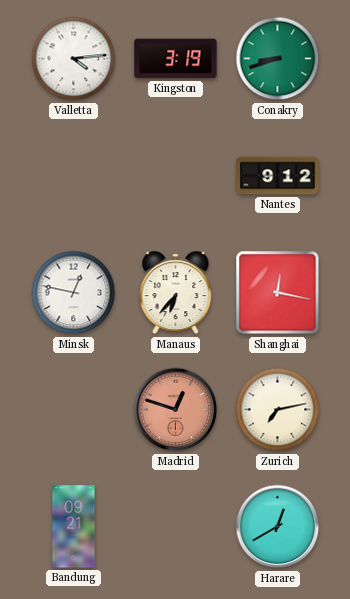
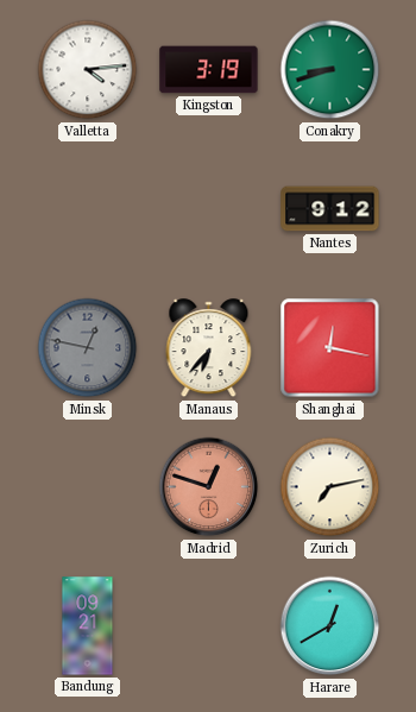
Minsk dial: white -> grey (88, 348)
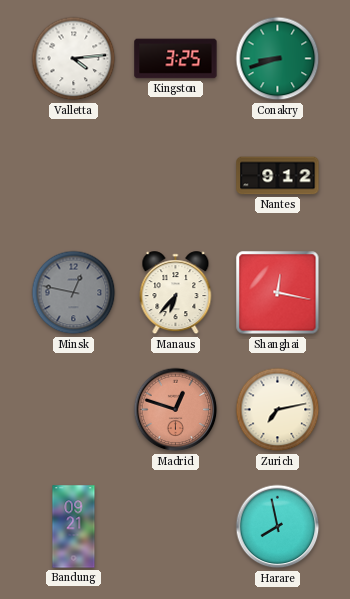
Kingston: 3:19 -> 3:25 (176, 59)
Harare: 12:40 -> 7:58 (278, 527)
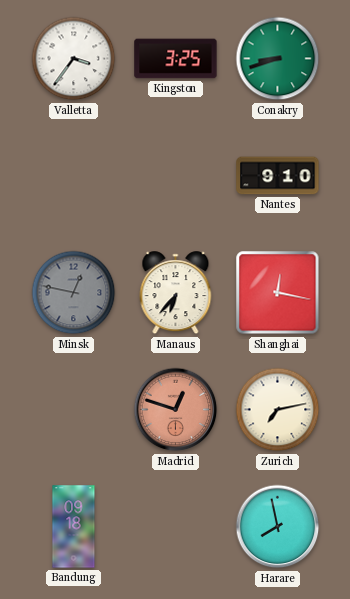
Valletta: 4:14 -> 3:36 (74, 59)
Nantes: 9:12 -> 9:10 (278, 176)
Bandung: 09:21 -> 09:18 (74, 527)
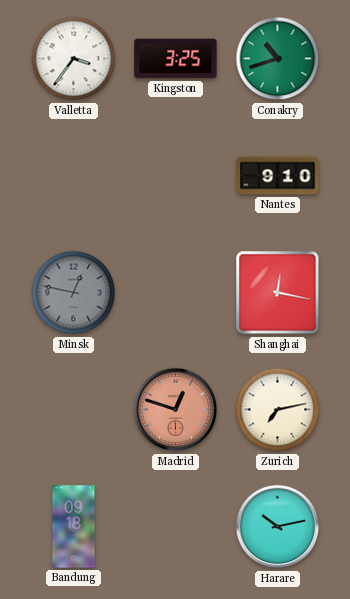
Conakry: 8:42 -> 10:42 (278, 59)
Manaus: 6:37 -> none (176, 293)
Harare: 7:58 -> 10:13 (278, 527)
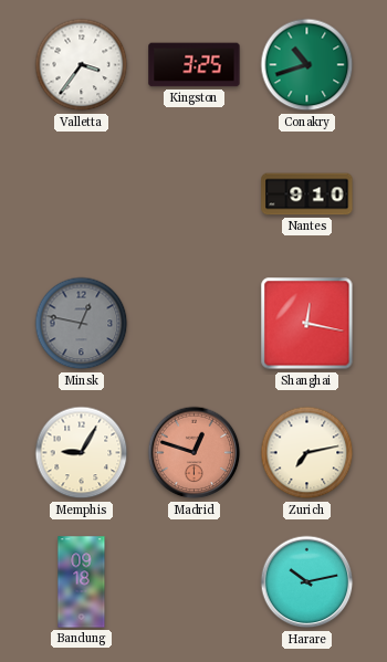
Memphis: none -> 9:05 (82, 453)
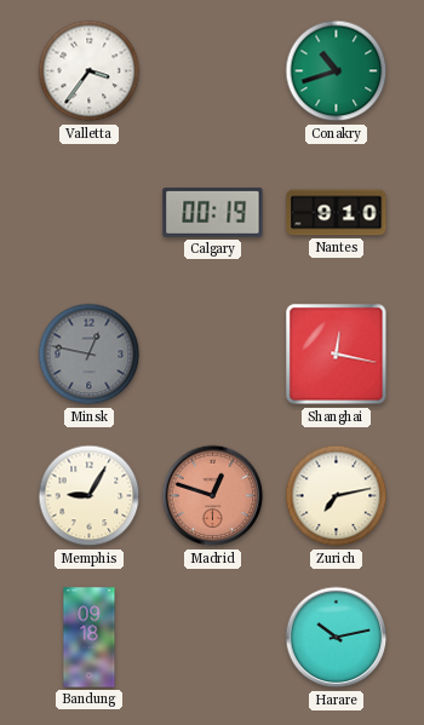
Kingston: 3:25 -> none (195, 65)
Calgary: none -> 00:19 (213, 212)
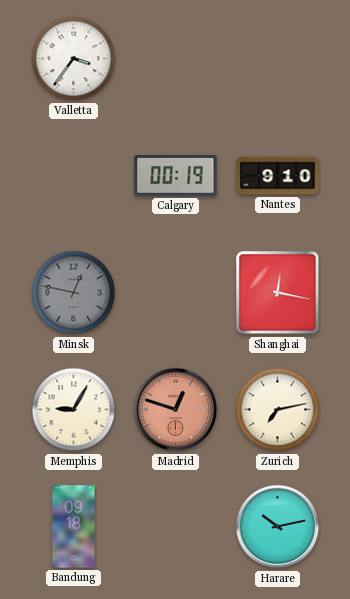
Conakry: 10:42 -> none (337, 71)
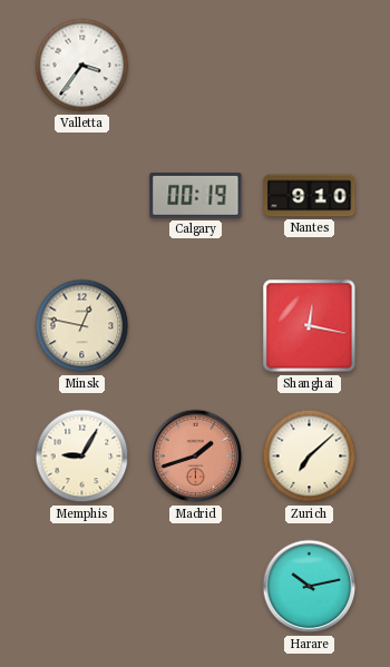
Minsk dial: grey -> cream (82, 326)
Madrid: 12:48 -> 1:42 (196, 457)
Zurich: 7:13 -> 7:08 (310, 457)
Bandung: 09:18 -> none (74, 527)
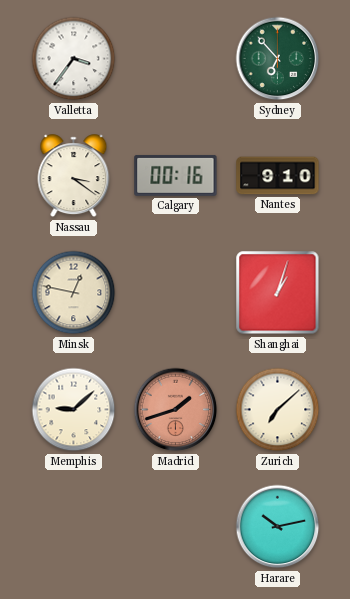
Sydney: none -> 6:53 (278, 59)
Nassau: none -> 3:21 (74, 176)
Calgary: 00:19 -> 00:16 (176, 175)
Shanghai: 12:17 -> 1:03 (278, 293)
Memphis: 9:05 -> 9:08 (74, 410)
